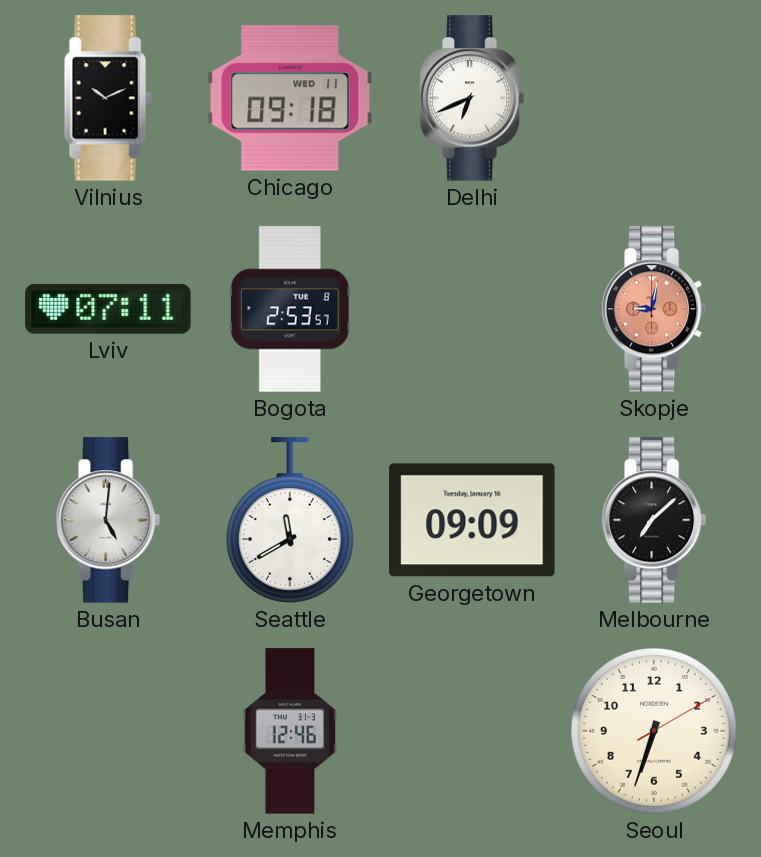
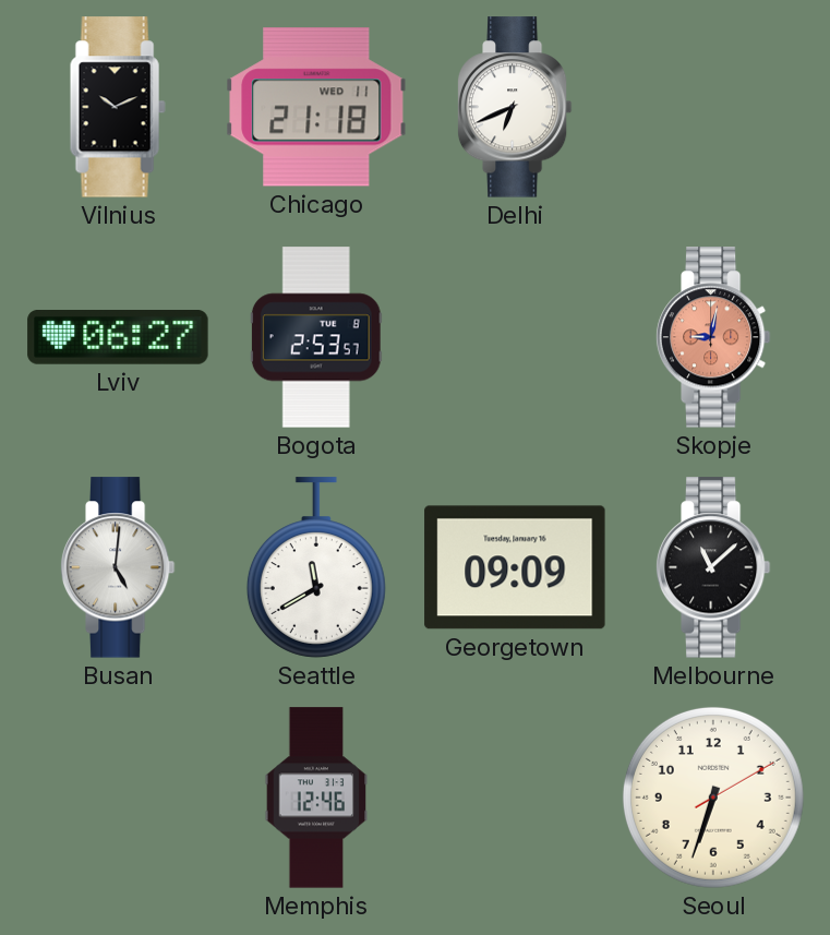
Chicago: 09:18 -> 21:18 (316, 107)
Lviv: 07:11 -> 06:27 (118, 338)
Melbourne: 7:08 -> 11:08 (713, 567)
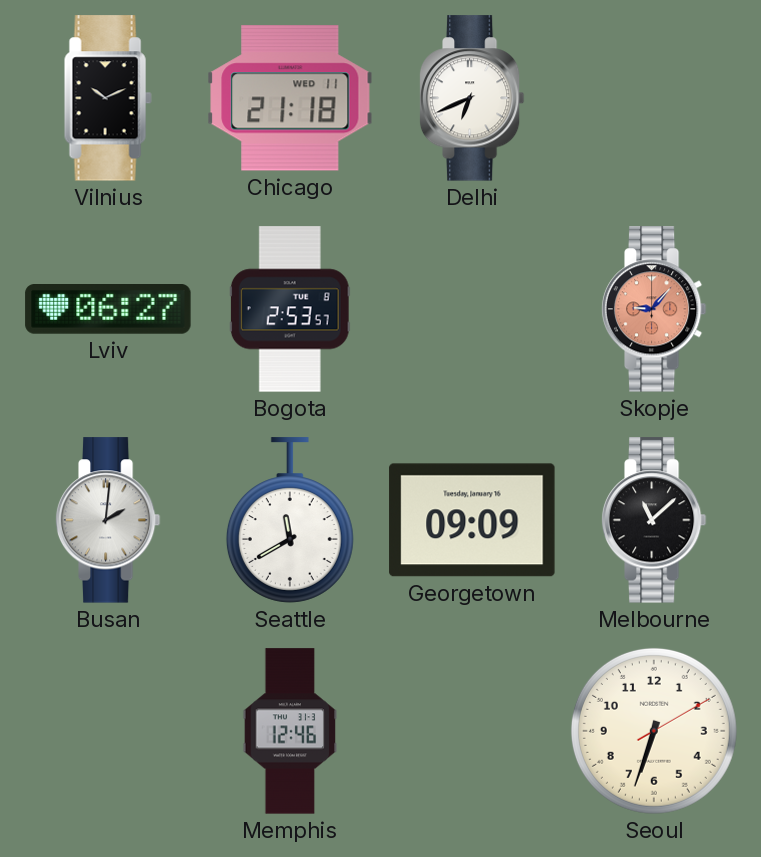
Skopje: 9:02 -> 9:07 (654, 309)
Busan: 5:01 -> 2:01 (108, 520)
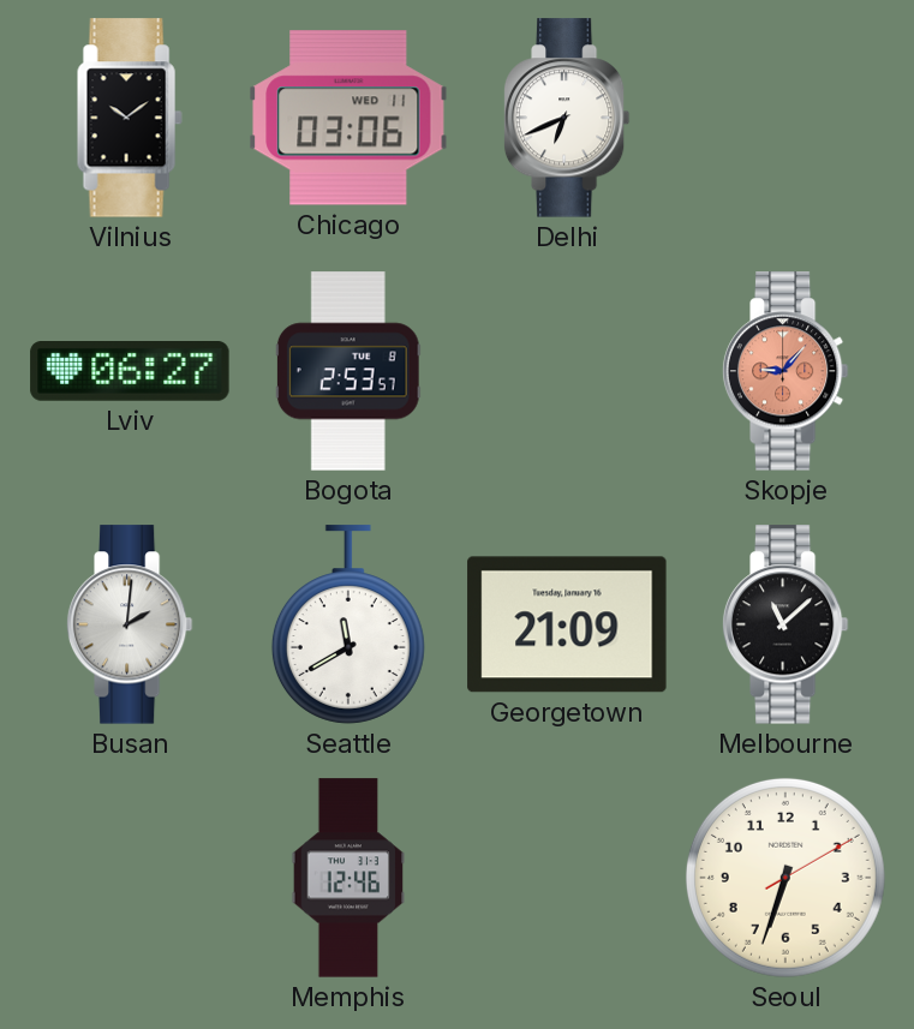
Vilnius: 10:11 -> 10:09 (130, 118)
Chicago: 21:18 -> 03:06 (348, 118)
Georgetown: 09:09 -> 21:09 (567, 624)
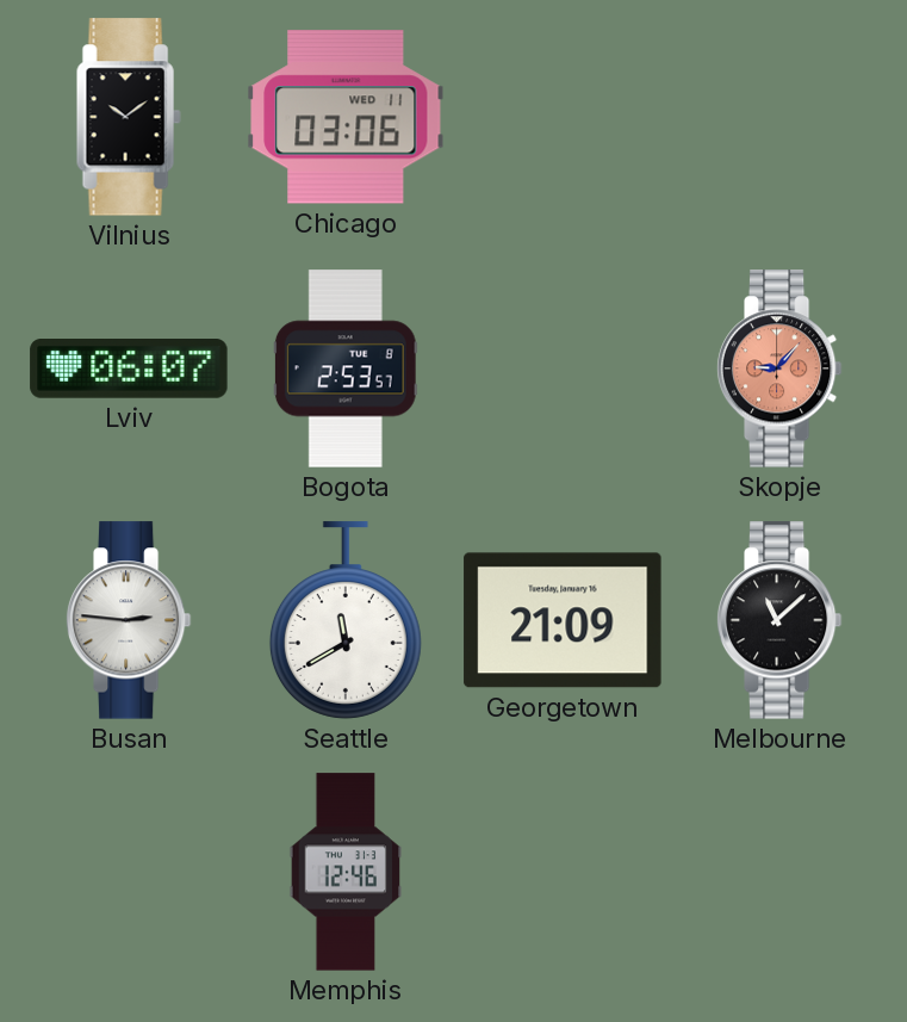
Delhi: 6:41 -> none (567, 118)
Lviv: 06:27 -> 06:07 (129, 370)
Busan: 2:01 -> 2:46 (129, 620)
Seoul: 6:33 -> none (785, 878)
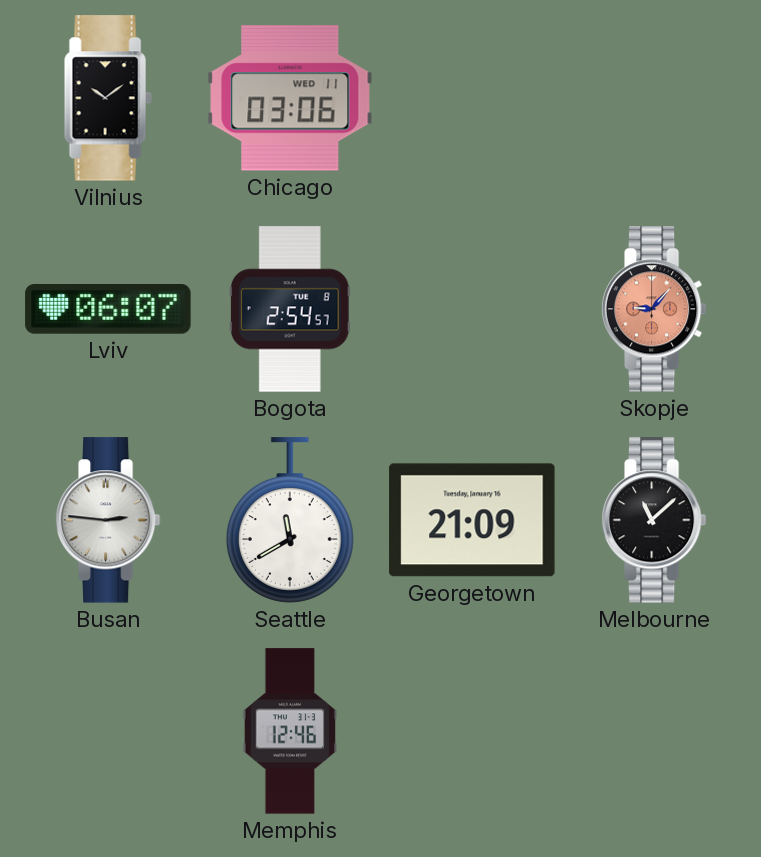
Bogota: 2:53 -> 2:54 (290, 309)
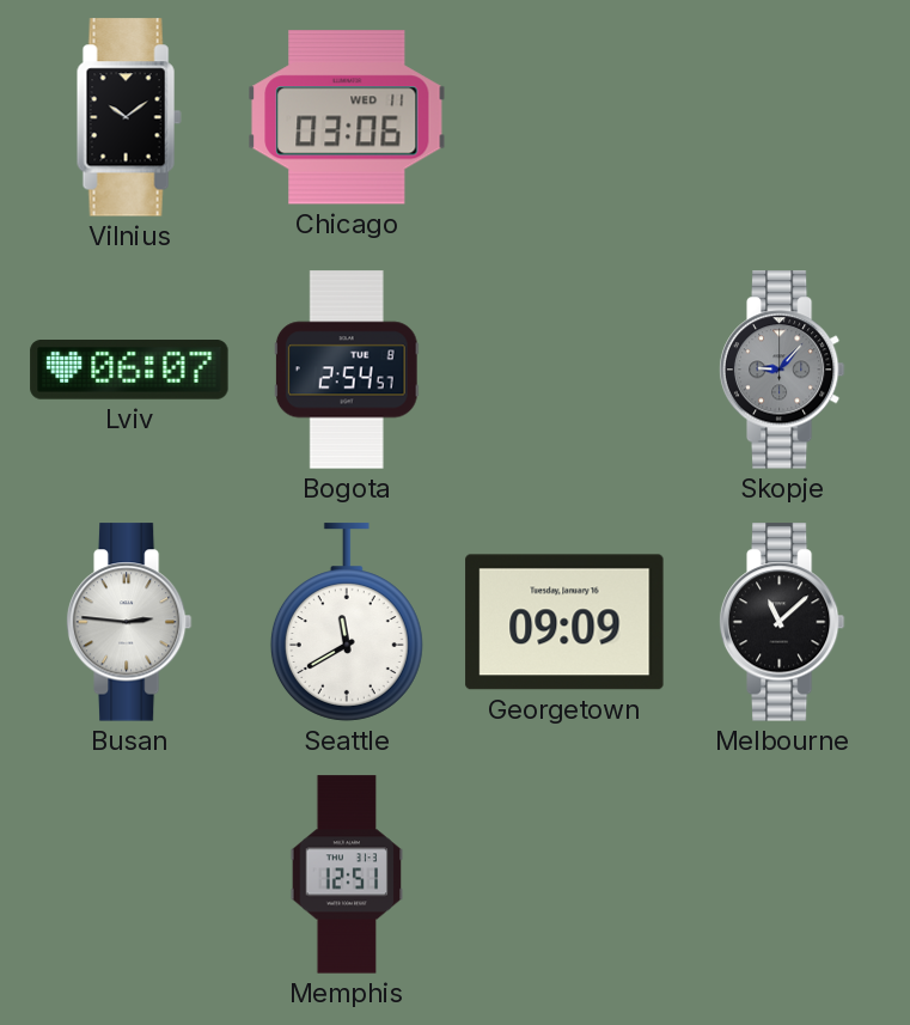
Skopje dial: salmon -> grey (782, 370)
Georgetown: 21:09 -> 09:09 (564, 622)
Memphis: 12:46 -> 12:51 (347, 874)
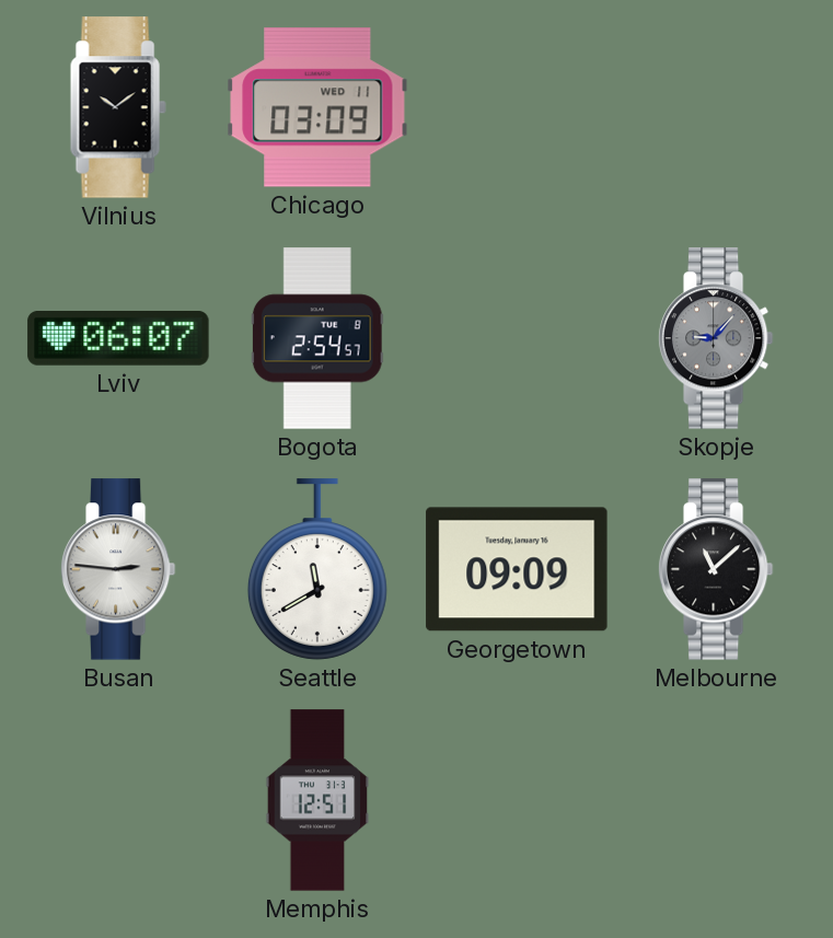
Chicago: 03:06 -> 03:09 (317, 107)
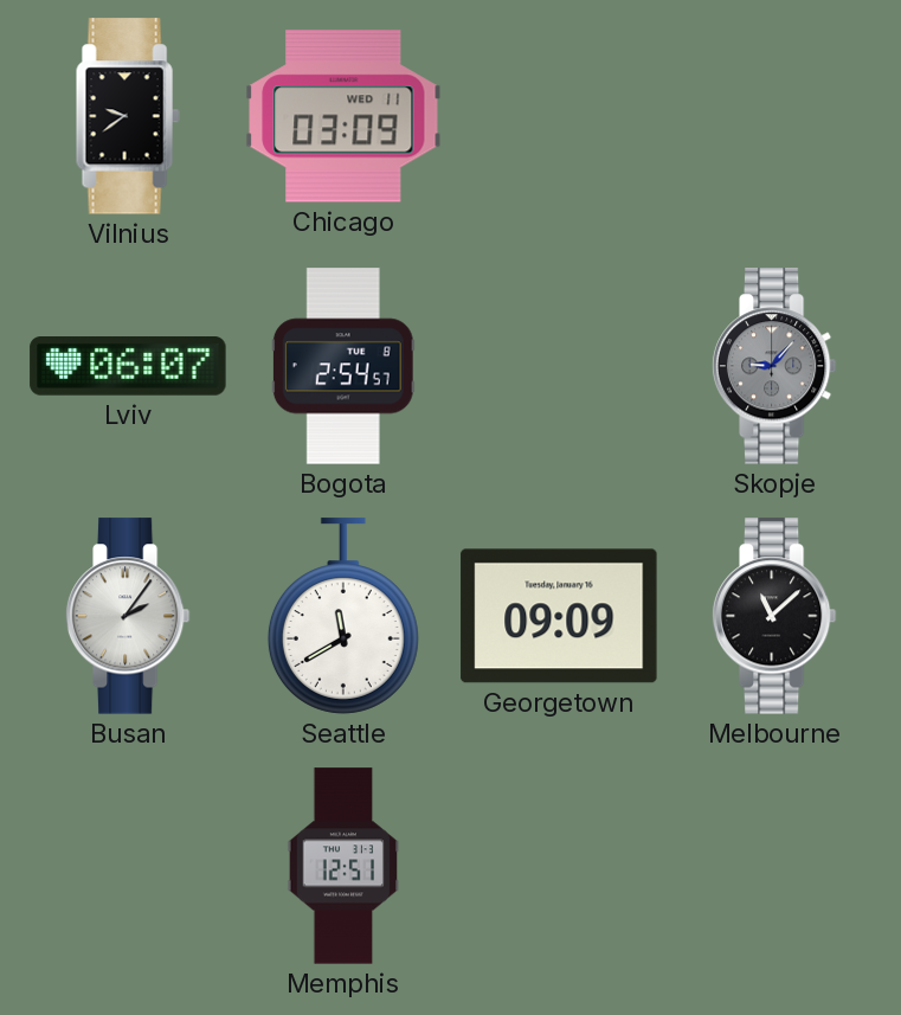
Vilnius: 10:09 -> 9:39 (128, 116)
Busan: 2:46 -> 2:06 (128, 616)
